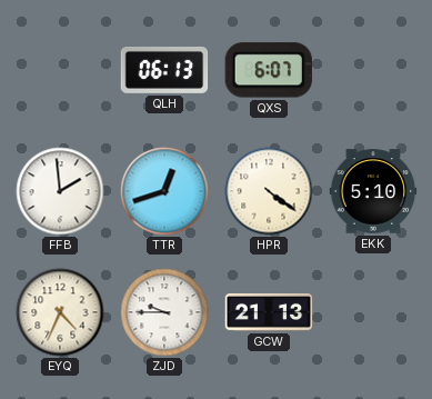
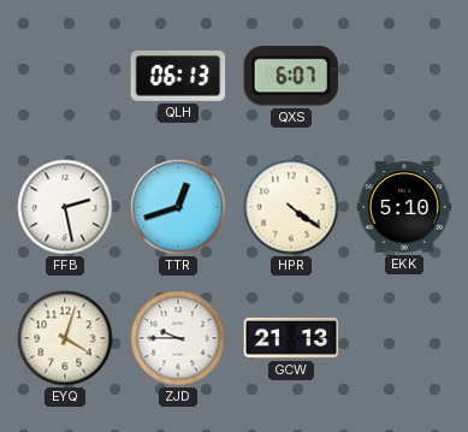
FFB: 1:59 -> 2:28 (65, 207)
EYQ: 4:34 -> 4:03 (65, 338)
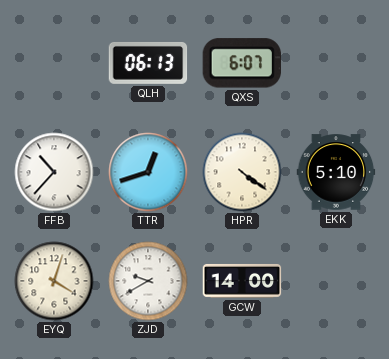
FFB: 2:28 -> 10:37 (54, 172)
ZJD: 9:45 -> 9:40 (148, 281)
GCW: 21:13 -> 14:00 (242, 281)
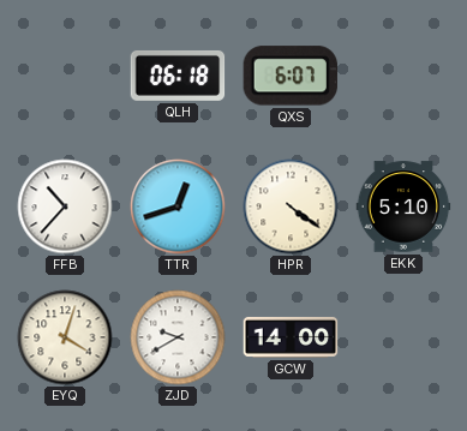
QLH: 06:13 -> 06:18 (178, 76)
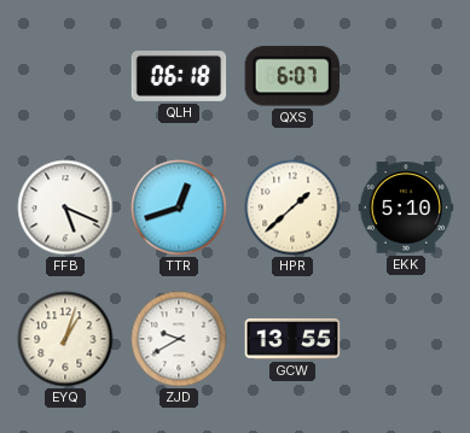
FFB: 10:37 -> 5:19 (65, 207)
HPR: 4:21 -> 1:38 (292, 207)
EYQ: 4:03 -> 1:03 (65, 339)
GCW: 14:00 -> 13:55 (292, 339)
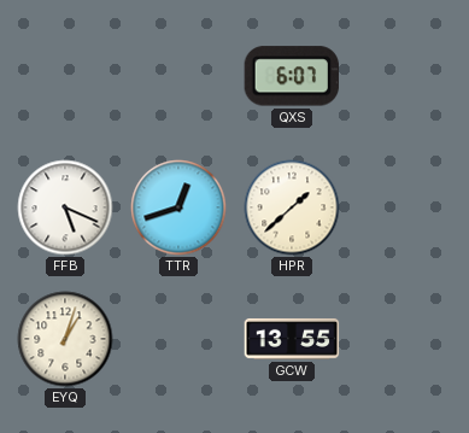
QLH: 06:18 -> none (179, 76)
EKK: 5:10 -> none (406, 207)
ZJD: 9:40 -> none (179, 339)
